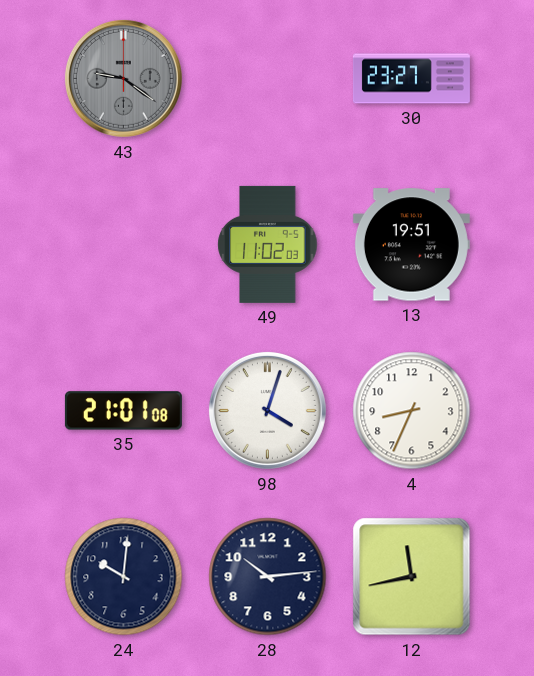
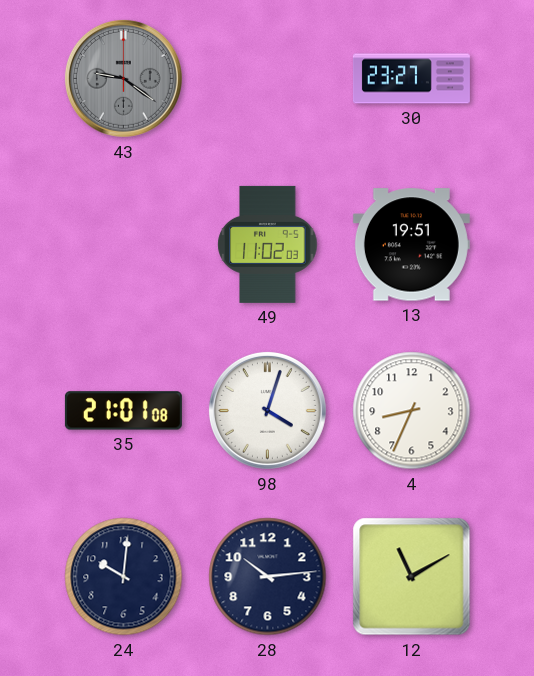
12: 11:43 -> 11:10 (412, 577)
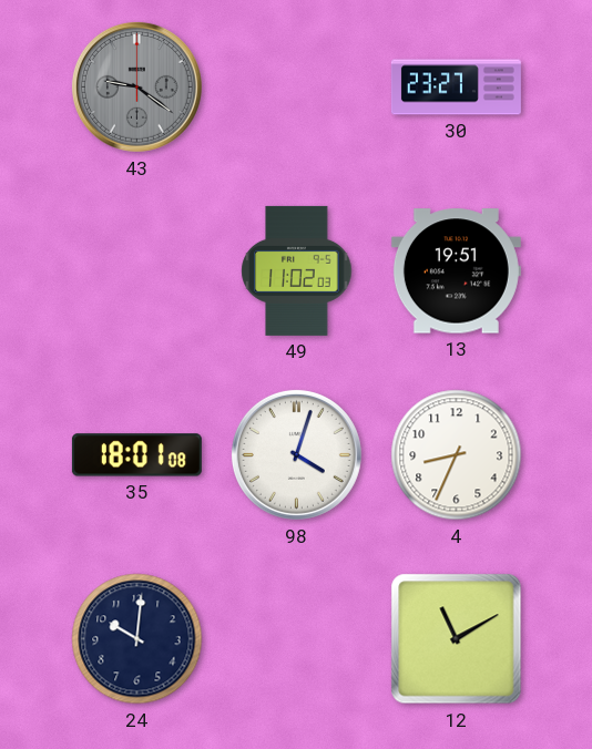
35: 21:01 -> 18:01 (136, 455)
28: 10:14 -> none (268, 577)
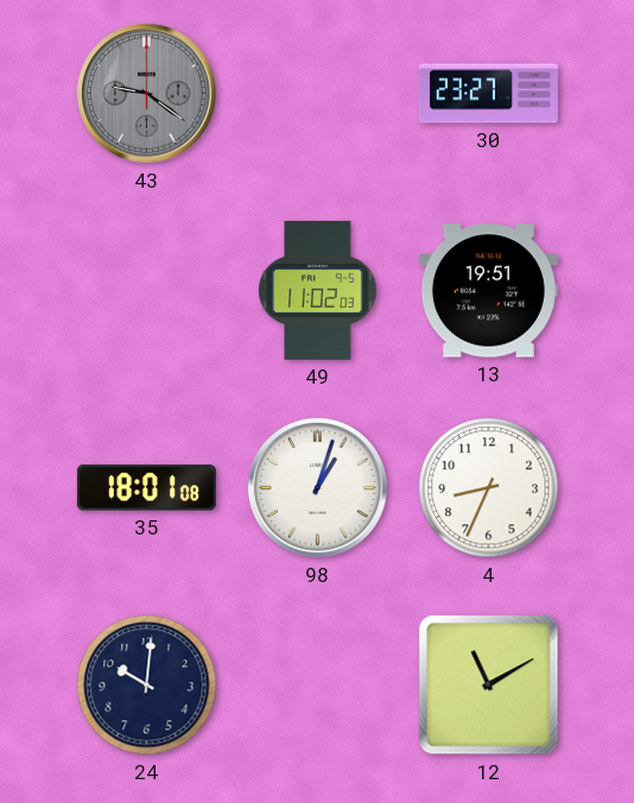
98: 4:03 -> 1:03 (317, 487)
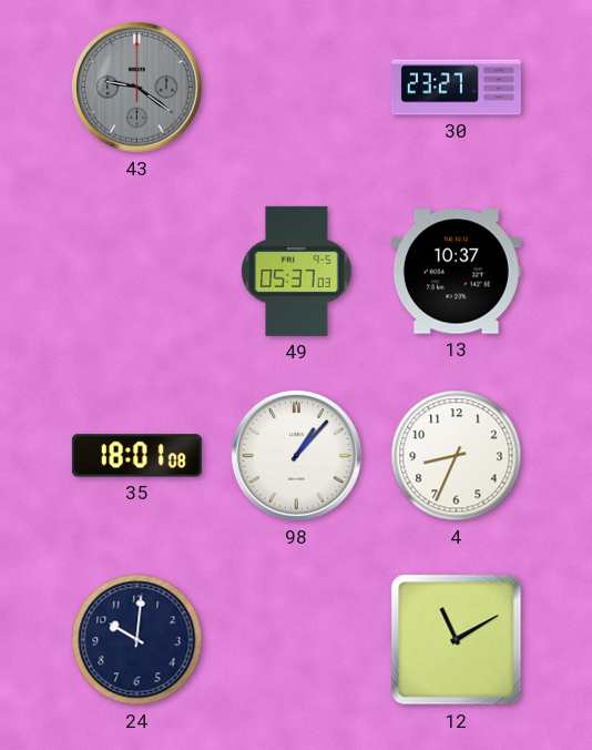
49: 11:02 -> 05:37 (297, 271)
13: 19:51 -> 10:37 (456, 272)
98: 1:03 -> 1:07 (296, 455)
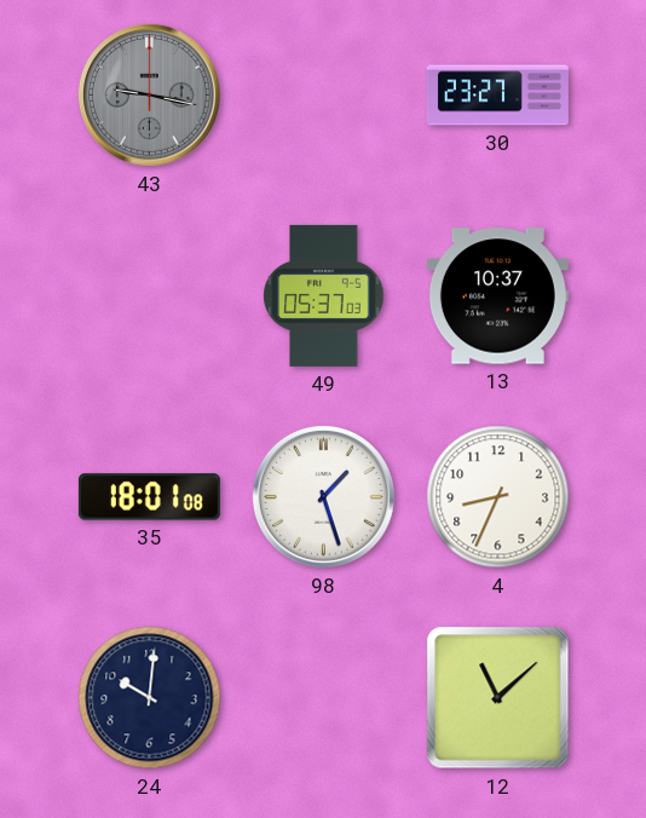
43: 9:21 -> 9:17 (149, 94)
98: 1:07 -> 1:27 (323, 496)
12: 11:10 -> 11:08 (498, 698)
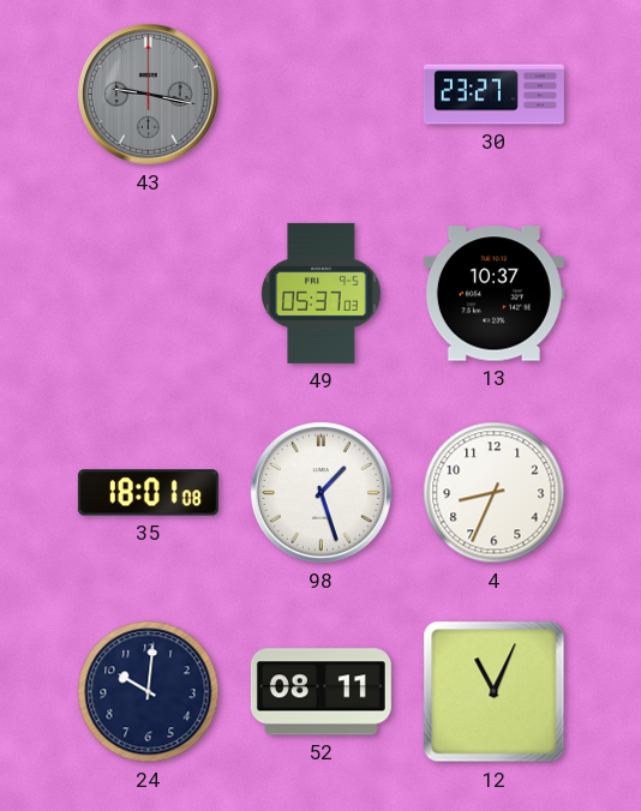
52: none -> 08:11 (320, 692)
12: 11:08 -> 11:04 (495, 692)
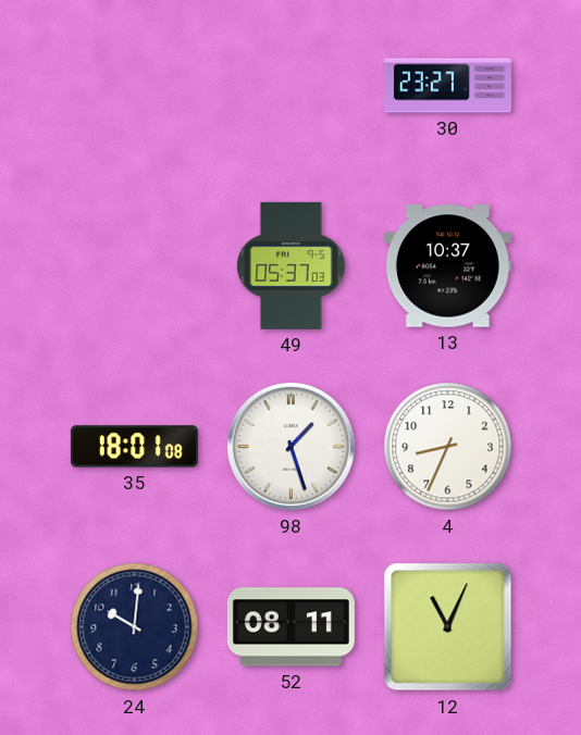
43: 9:17 -> none (148, 94)
